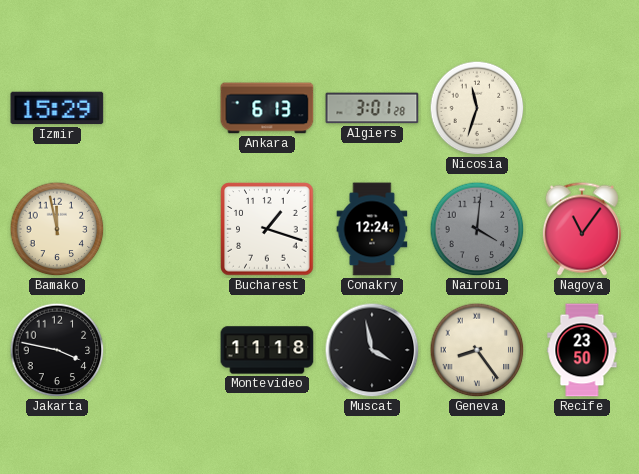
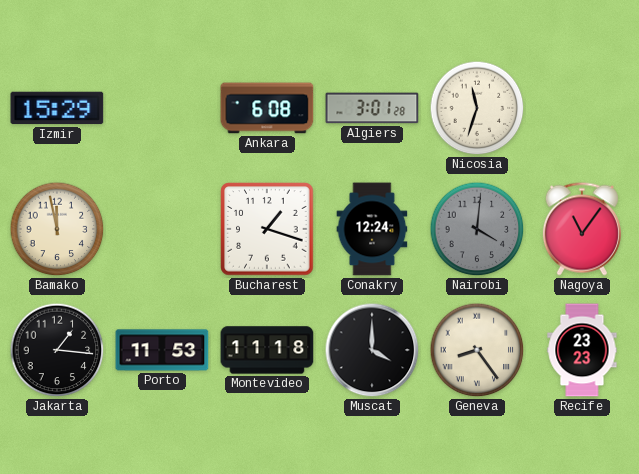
Ankara: 6:13 -> 6:08 (267, 108)
Jakarta: 3:47 -> 1:16 (57, 350)
Porto: none -> 11:53 (162, 350)
Muscat: 3:58 -> 4:00 (372, 350)
Recife: 23:50 -> 23:23 (582, 350)
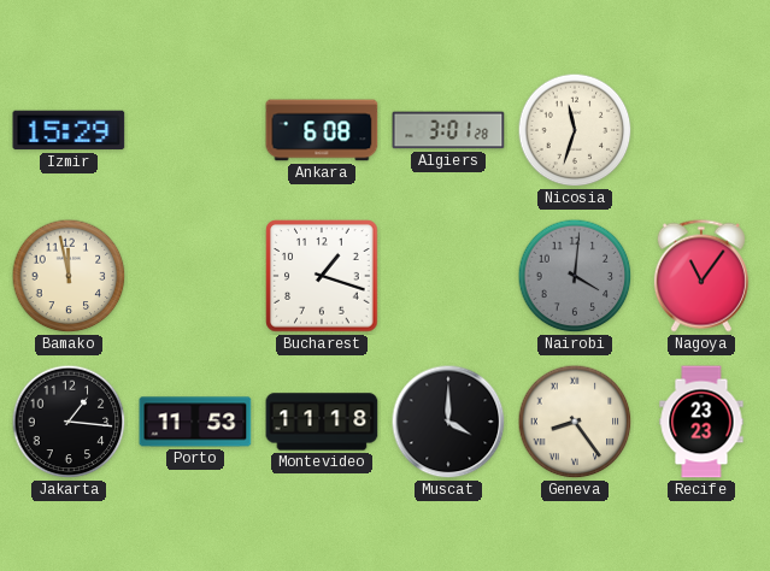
Conakry: 12:24 -> none (372, 229)
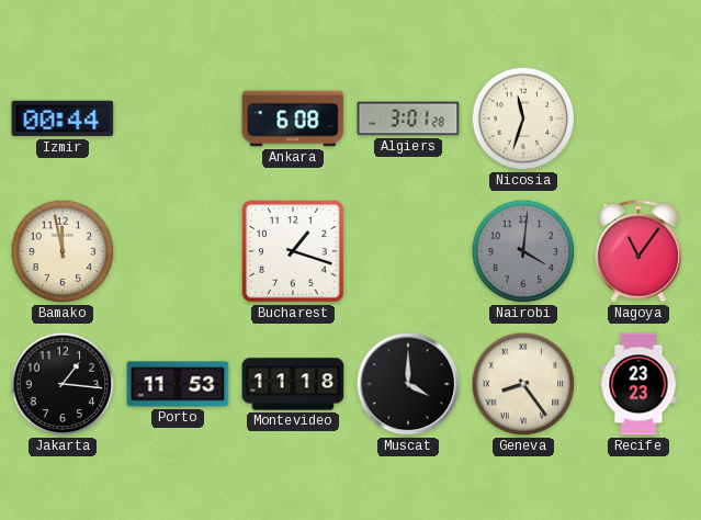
Izmir: 15:29 -> 00:44 (63, 118)
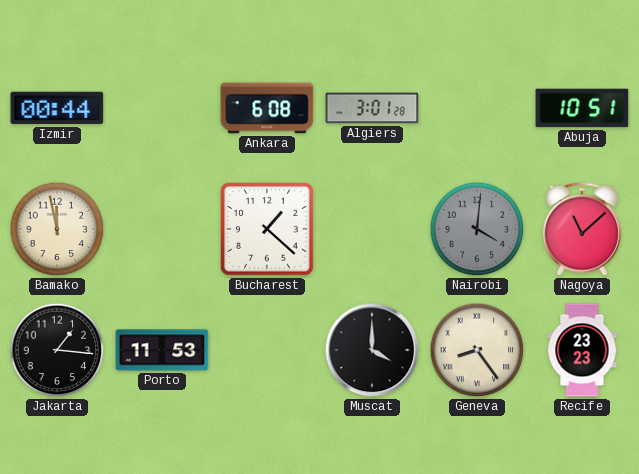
Nicosia: 11:33 -> none (523, 118)
Abuja: none -> 10:51 (582, 108)
Bucharest: 1:18 -> 1:22 (267, 229)
Nagoya: 11:06 -> 11:08 (582, 229)
Montevideo: 11:18 -> none (293, 384)
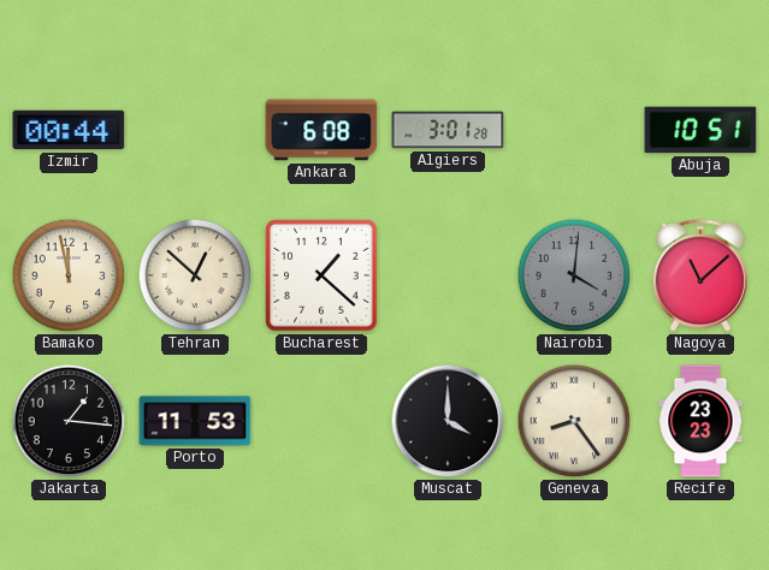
Tehran: none -> 12:52 (195, 275)
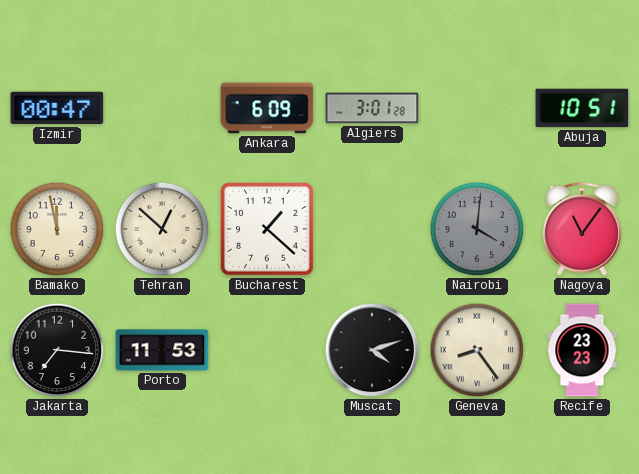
Izmir: 00:44 -> 00:47 (57, 108)
Ankara: 6:08 -> 6:09 (267, 108)
Nagoya: 11:08 -> 11:06 (582, 229)
Jakarta: 1:16 -> 7:16 (57, 350)
Muscat: 4:00 -> 4:12 (372, 350)
